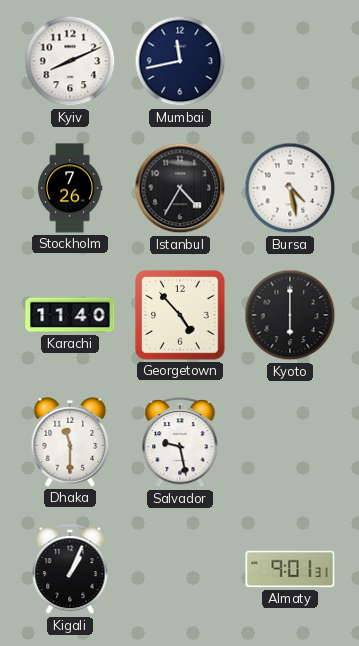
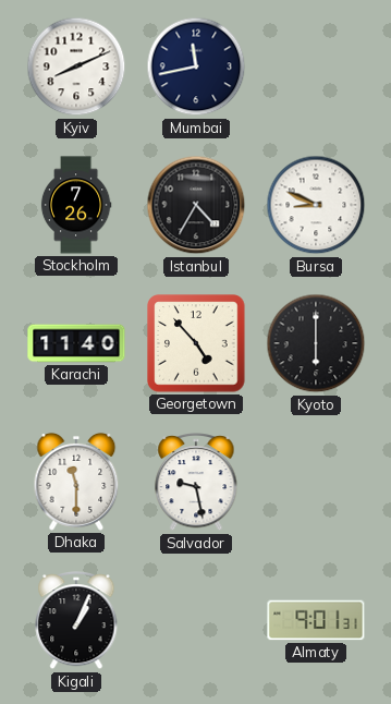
Bursa: 4:28 -> 8:49 (316, 205)
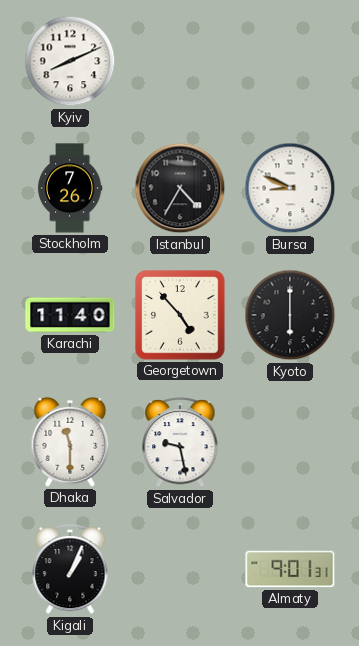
Mumbai: 11:43 -> none (196, 66)
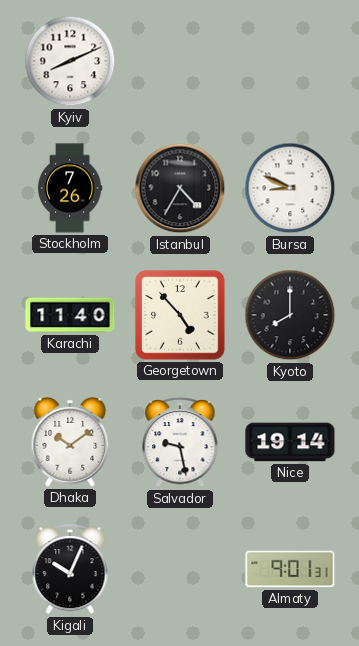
Kyoto: 6:00 -> 8:00 (290, 315)
Dhaka: 11:30 -> 10:09 (70, 442)
Nice: none -> 19:14 (290, 442)
Kigali: 1:04 -> 10:04 (70, 570)
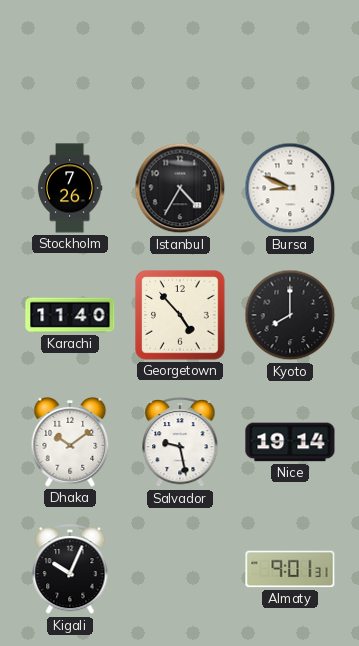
Kyiv: 8:11 -> none (70, 61)
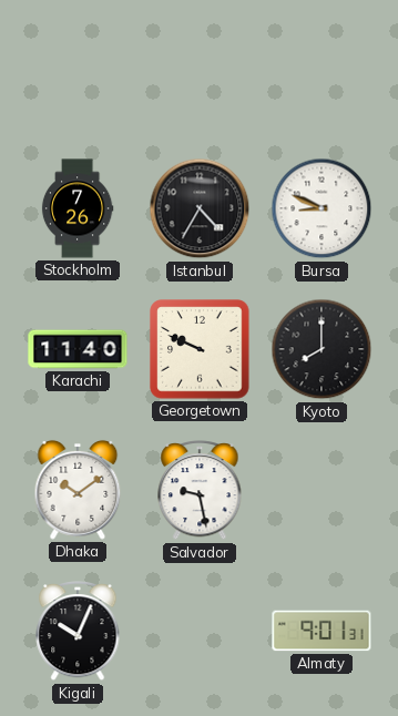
Georgetown: 4:53 -> 9:49 (200, 349)
Nice: 19:14 -> none (290, 442)
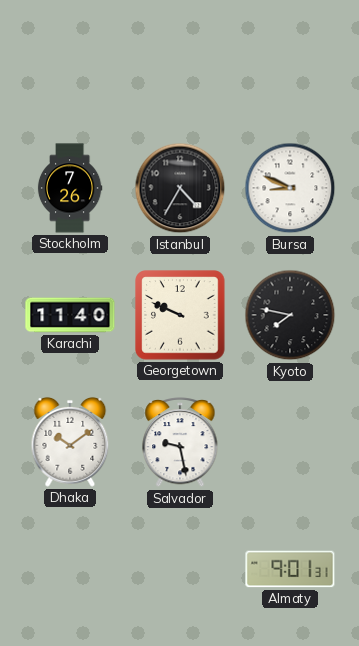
Kyoto: 8:00 -> 7:47 (290, 315)
Kigali: 10:04 -> none (78, 632)
